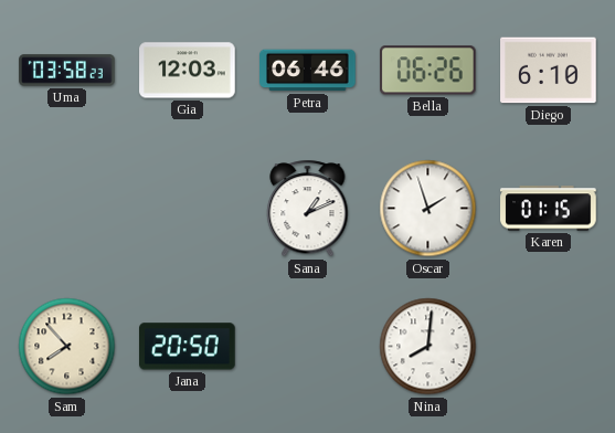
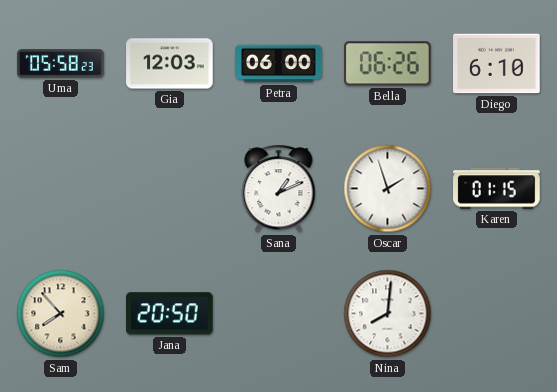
Uma: 03:58 -> 05:58 (61, 64)
Petra: 06:46 -> 06:00 (279, 64)
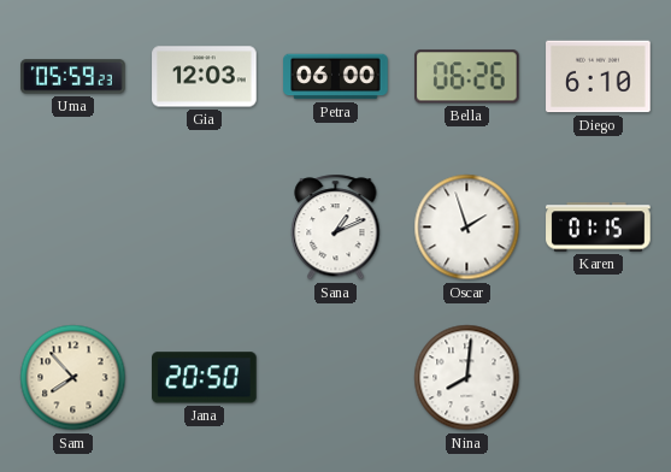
Uma: 05:58 -> 05:59 (73, 77)
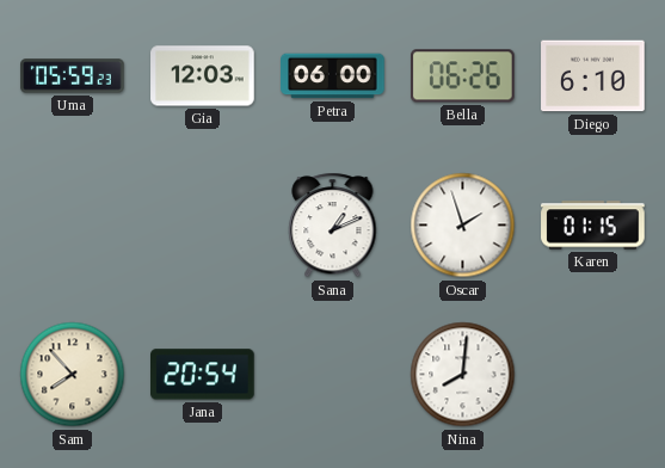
Jana: 20:50 -> 20:54 (203, 375)
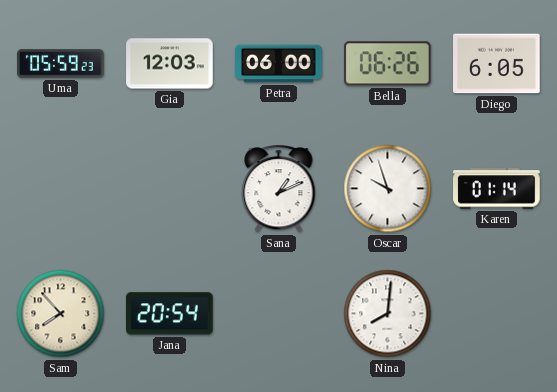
Diego: 6:10 -> 6:05 (497, 64)
Oscar: 1:57 -> 9:57 (388, 189)
Karen: 01:15 -> 01:14 (497, 189)
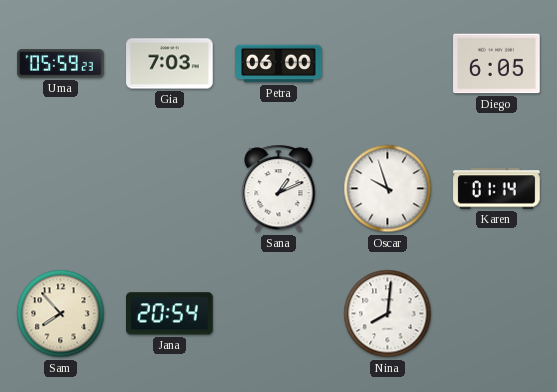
Gia: 12:03 -> 7:03 (170, 64)
Bella: 06:26 -> none (388, 64)
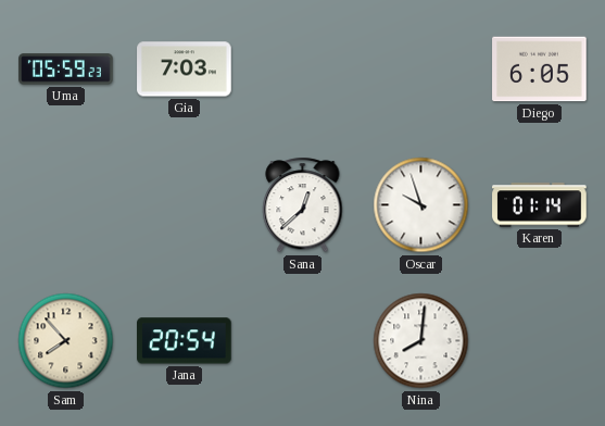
Petra: 06:00 -> none (279, 64)
Sana: 1:11 -> 12:38 (303, 205)
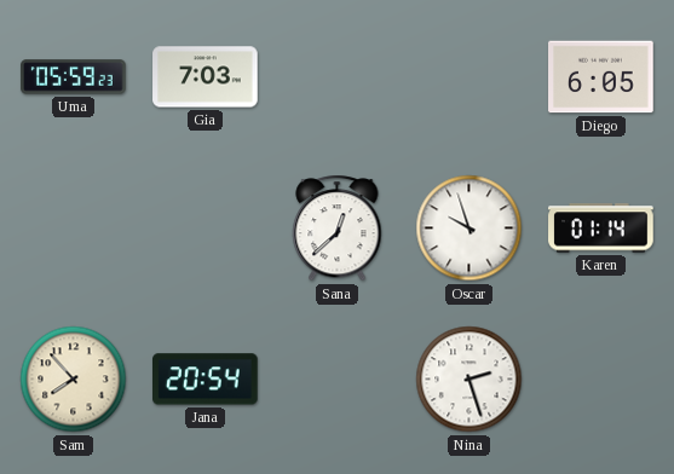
Nina: 8:01 -> 2:27 (470, 380)
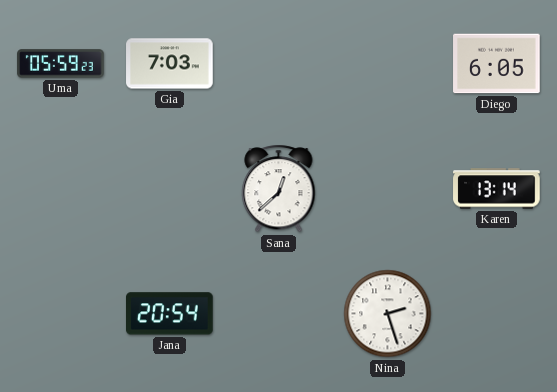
Oscar: 9:57 -> none (470, 229)
Karen: 01:14 -> 13:14 (497, 189)
Sam: 7:53 -> none (74, 380)
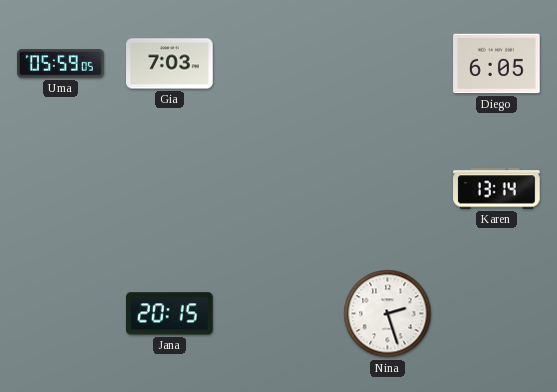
Uma: 05:59:23 -> 05:59:05 (61, 64)
Sana: 12:38 -> none (279, 189)
Jana: 20:54 -> 20:15 (170, 314)
